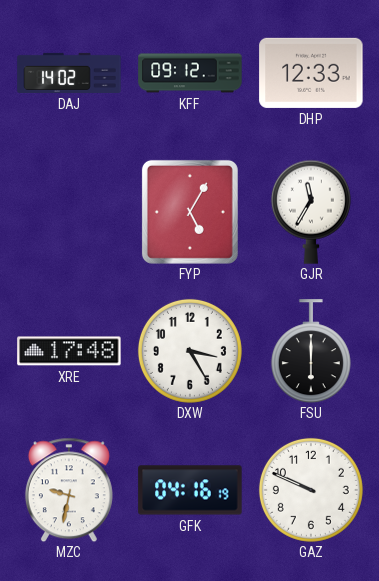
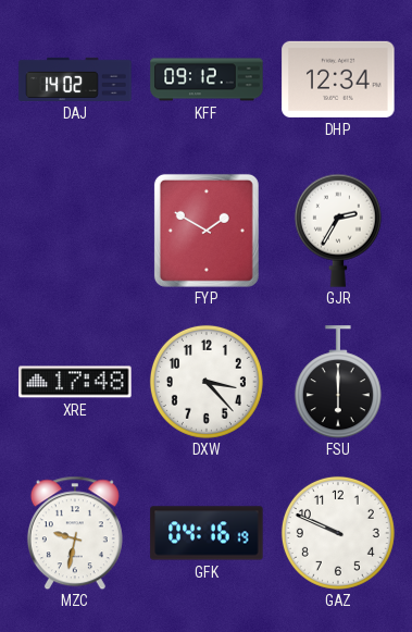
DHP: 12:33 -> 12:34 (338, 79)
FYP: 5:05 -> 1:50 (207, 231)
GJR: 11:35 -> 2:35 (338, 231)
DXW: 3:25 -> 3:23 (207, 382)
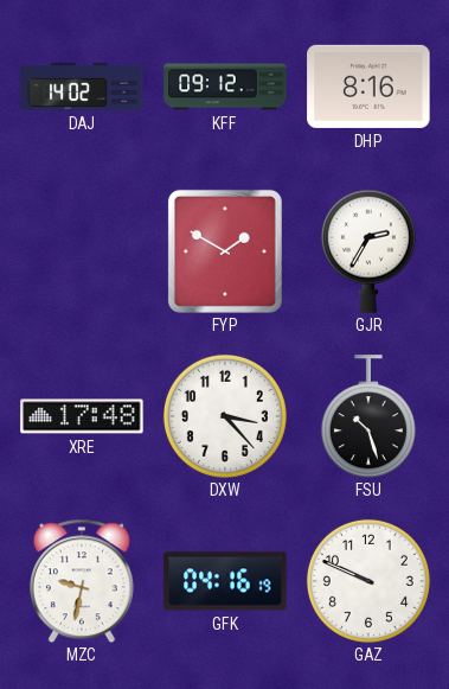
DHP: 12:34 -> 8:16 (368, 87)
FSU: 6:00 -> 10:27 (368, 416)
